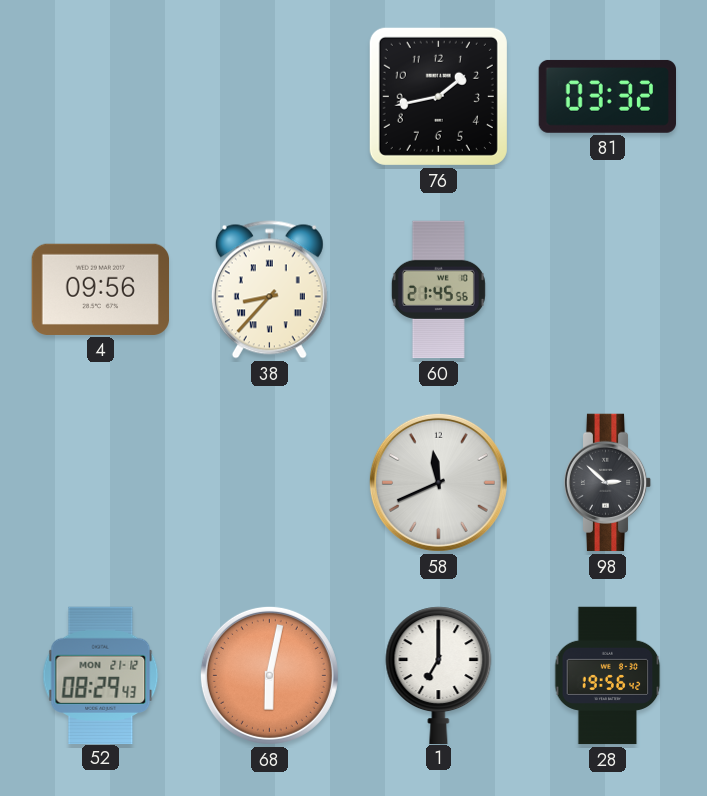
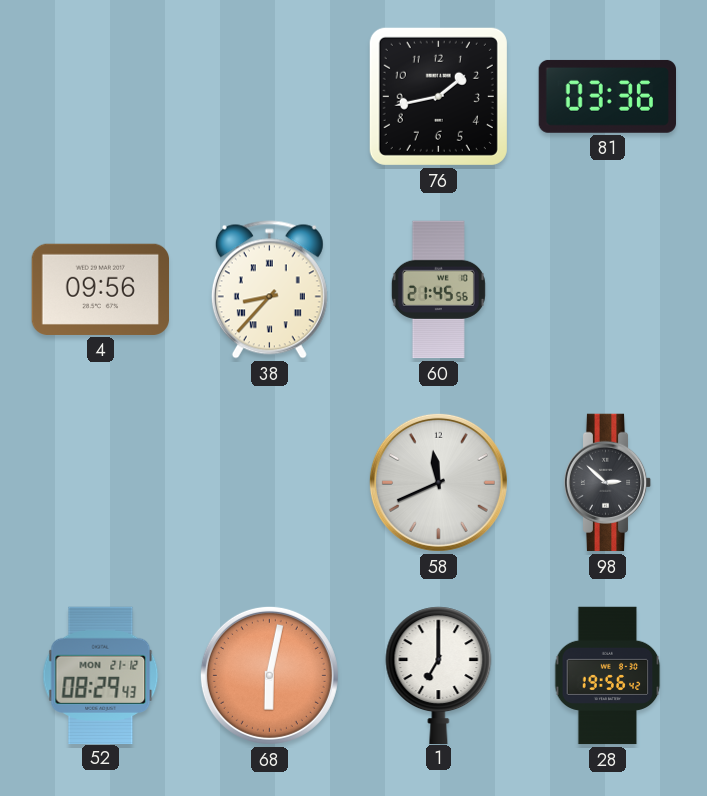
81: 03:32 -> 03:36 (607, 96)
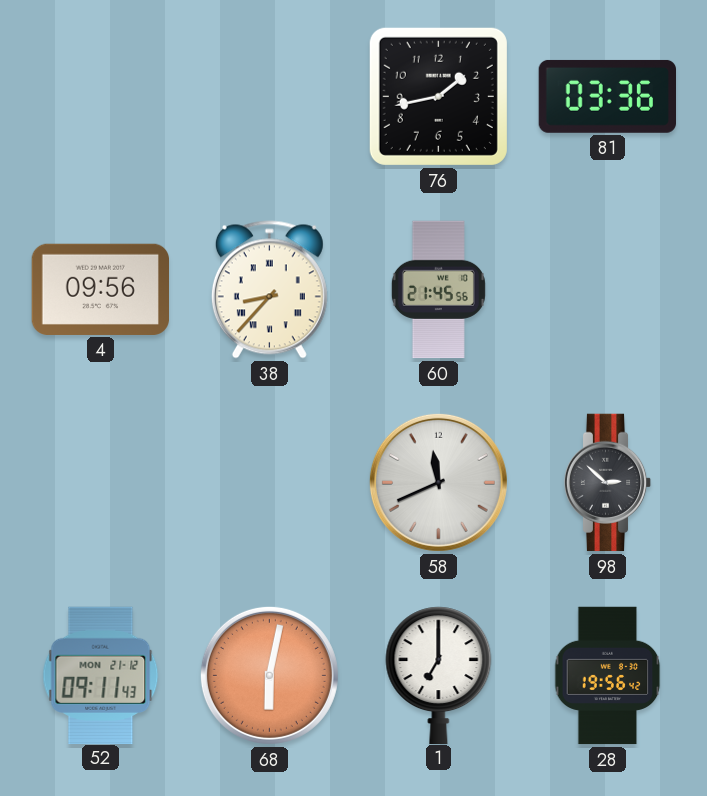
52: 08:29 -> 09:11 (101, 675)
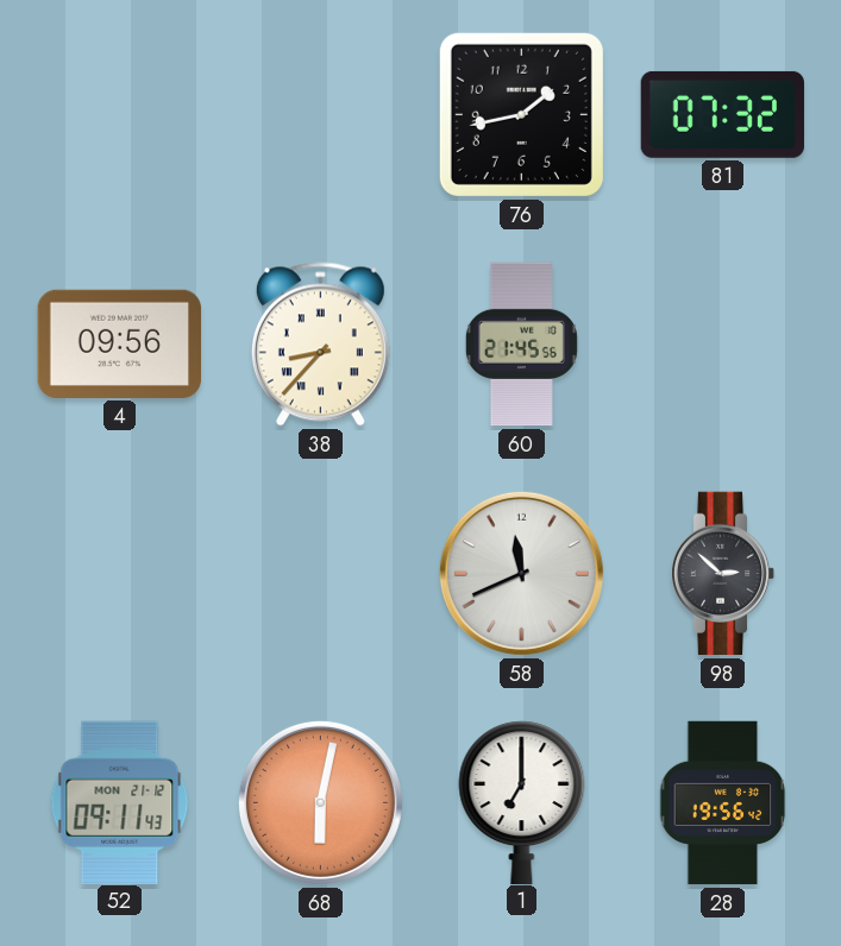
81: 03:36 -> 07:32 (722, 114)
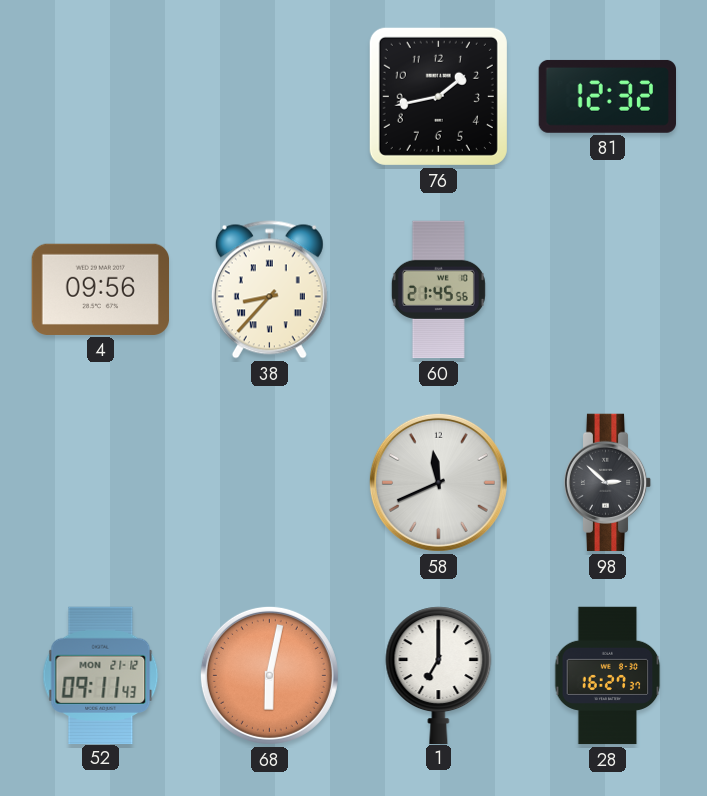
81: 07:32 -> 12:32 (607, 96)
28: 19:56 -> 16:27 (608, 676)
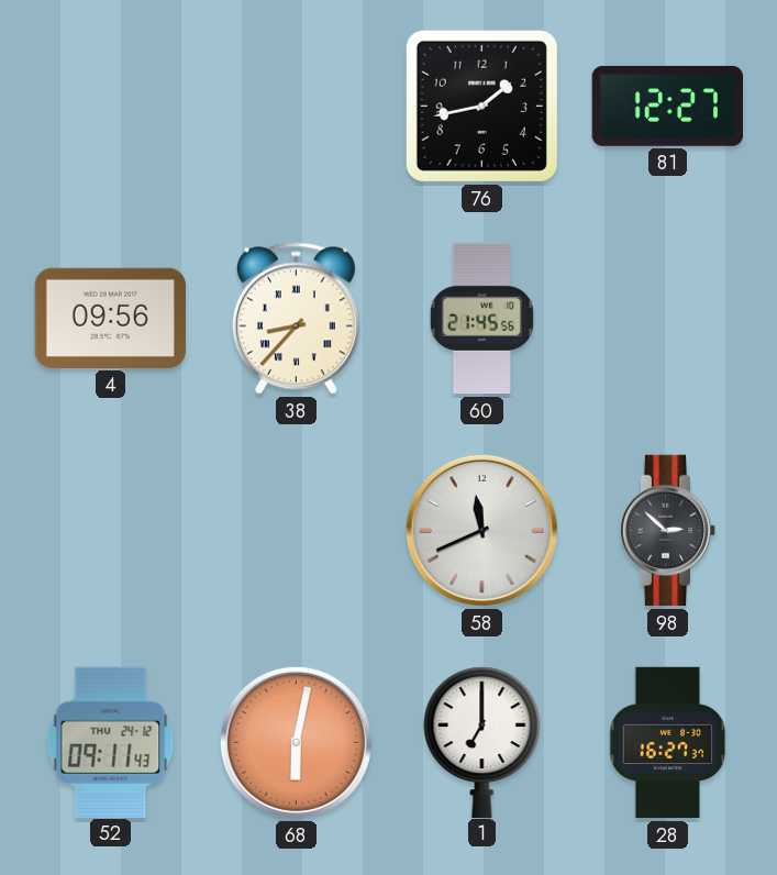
81: 12:32 -> 12:27 (667, 106)
52 date: MON 21-12 -> THU 24-12 (111, 742)
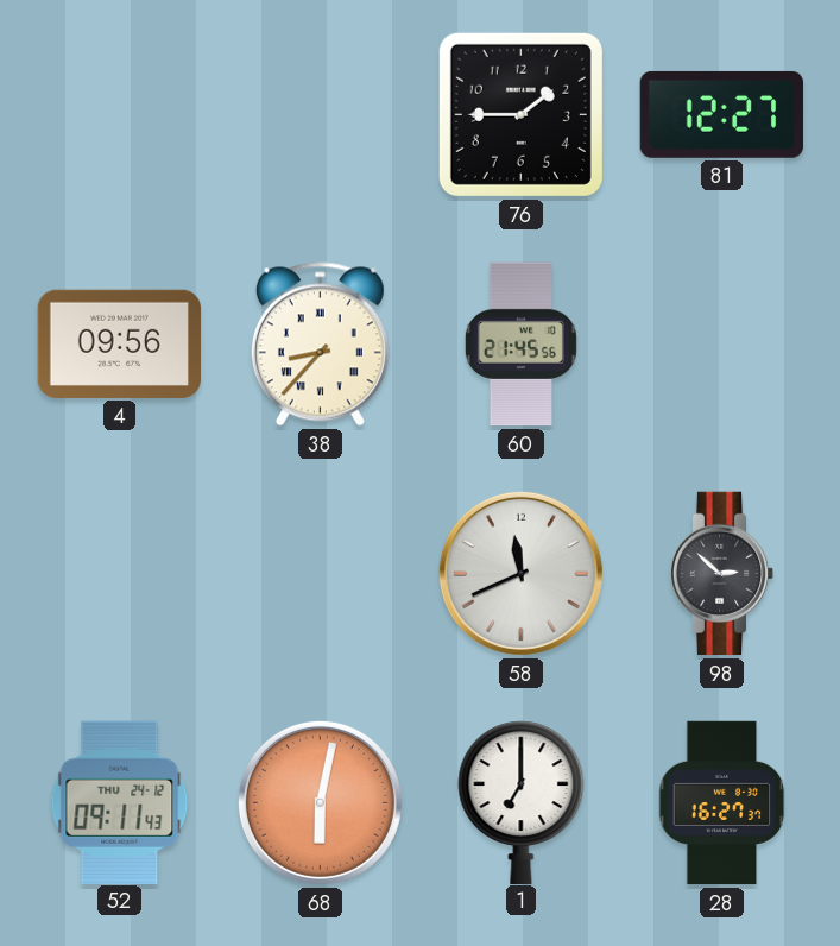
76: 1:43 -> 1:45 (520, 114)
